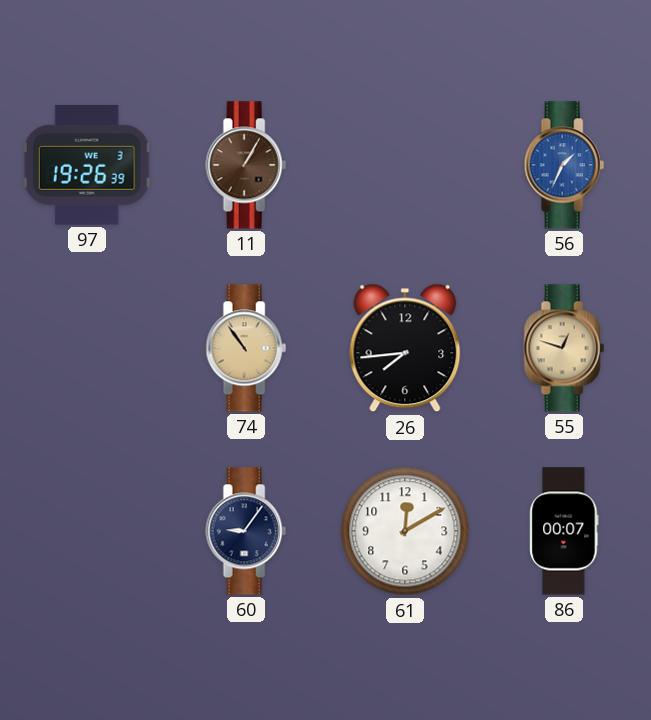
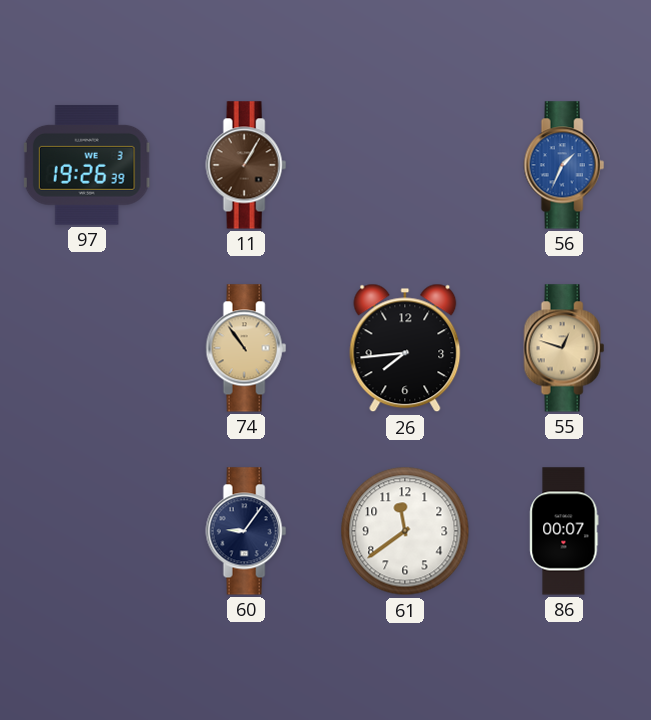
61: 12:10 -> 11:39 (405, 531)
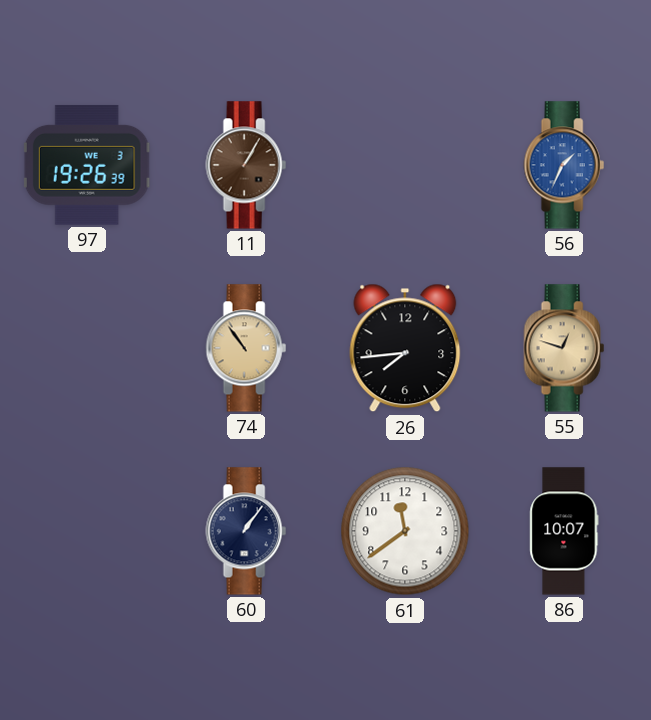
60: 9:06 -> 1:06 (246, 531)
86: 00:07 -> 10:07 (564, 531)
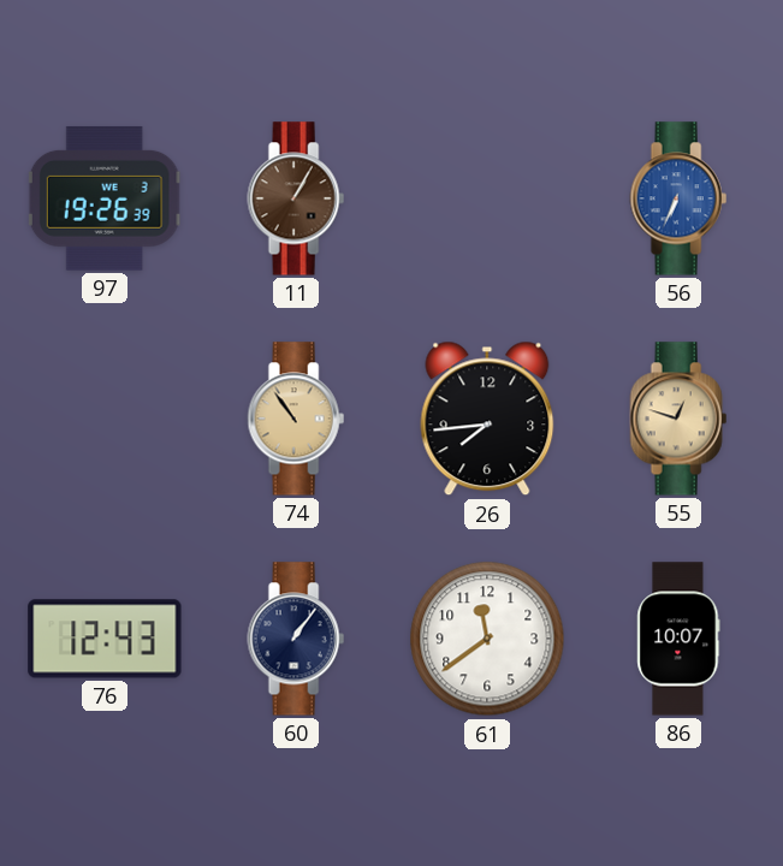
56: 1:34 -> 6:34 (678, 198)
76: none -> 12:43 (105, 639)
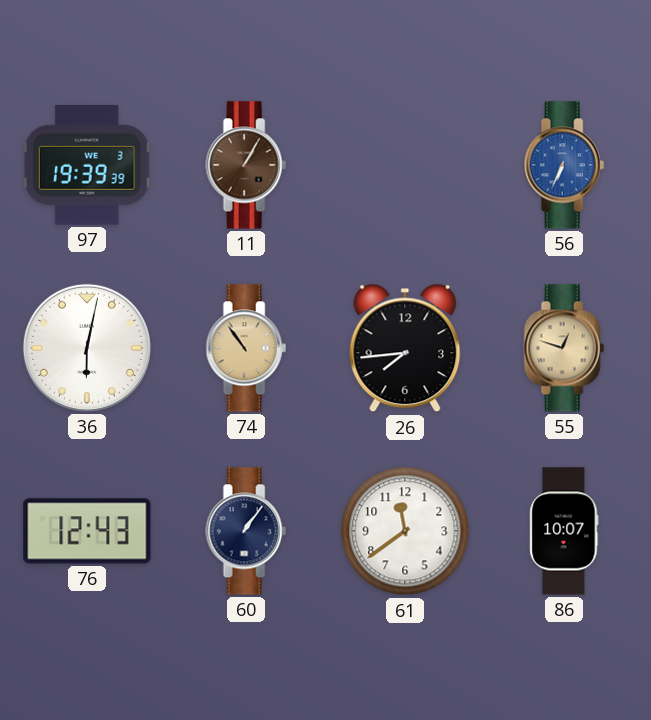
97: 19:26 -> 19:39 (87, 165)
36: none -> 6:02 (87, 348)
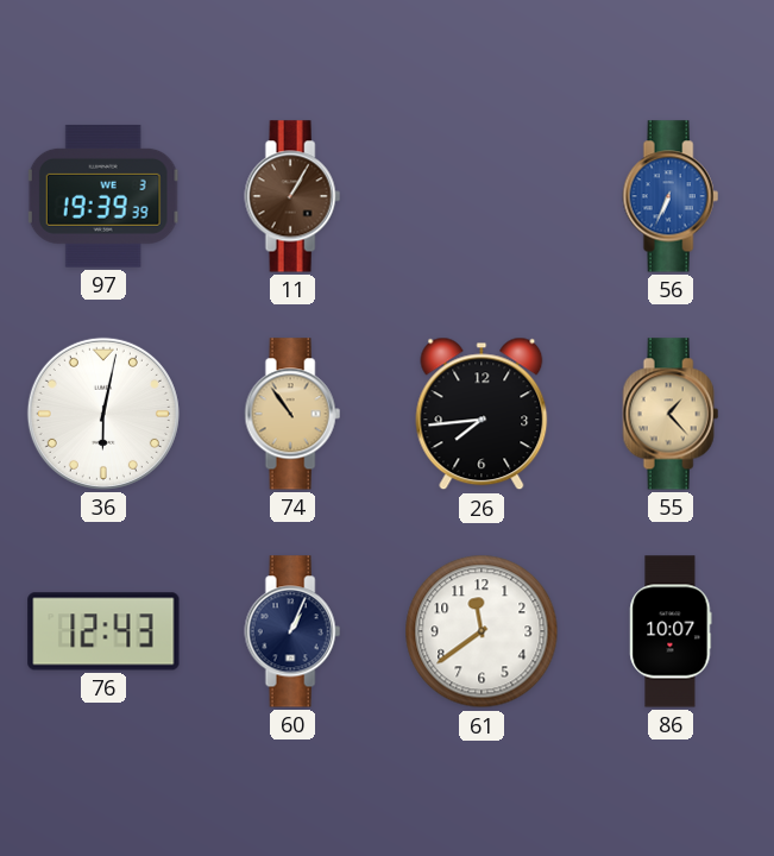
55: 12:48 -> 1:23 (671, 414)
60: 1:06 -> 1:04 (292, 631)
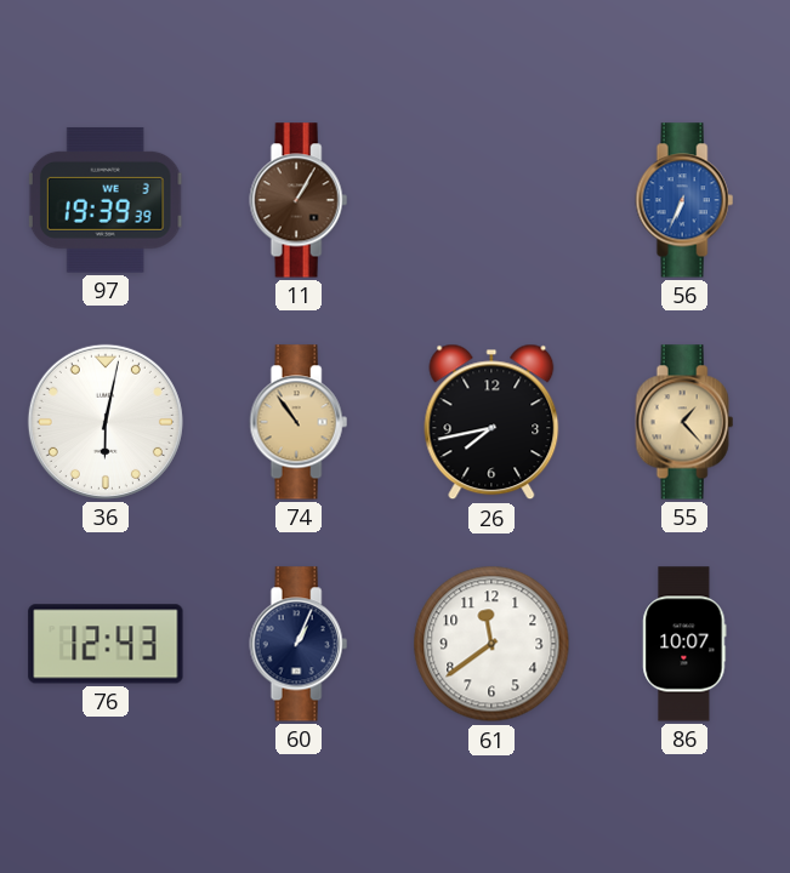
26: 7:44 -> 7:43 (491, 422)
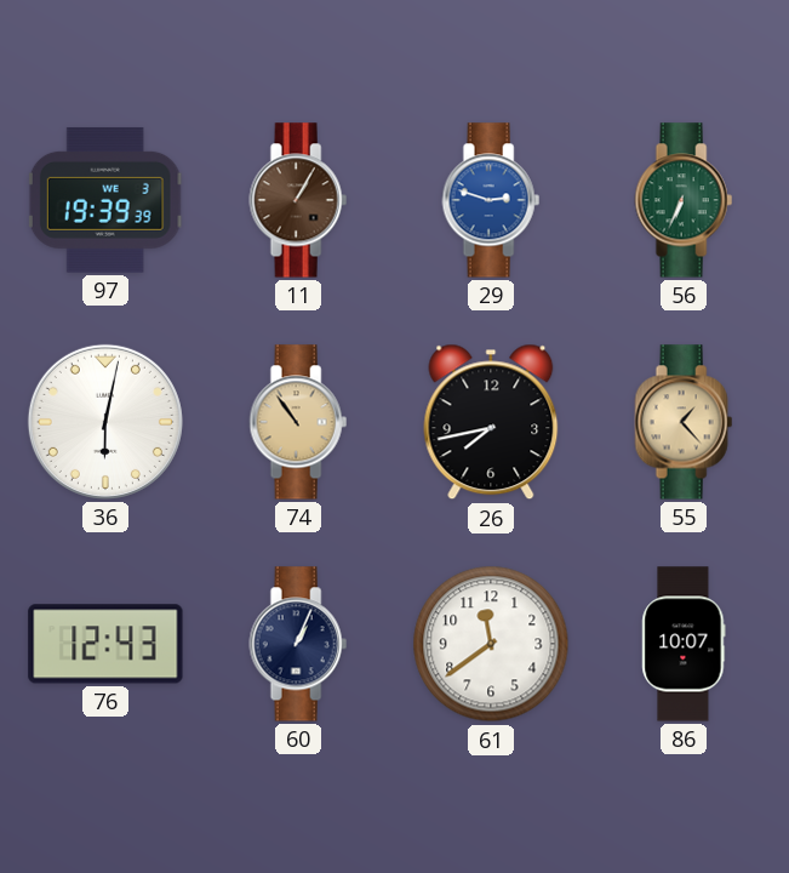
29: none -> 2:48 (491, 200)
56 dial: blue -> green (684, 200)
